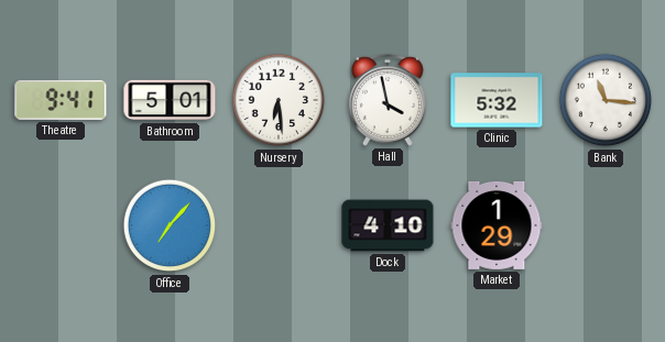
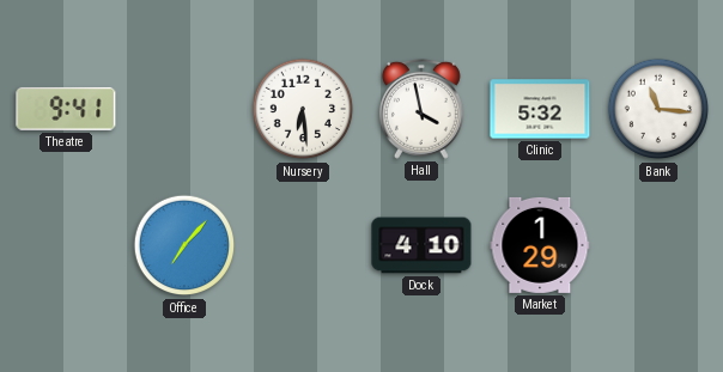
Bathroom: 5:01 -> none (170, 100)
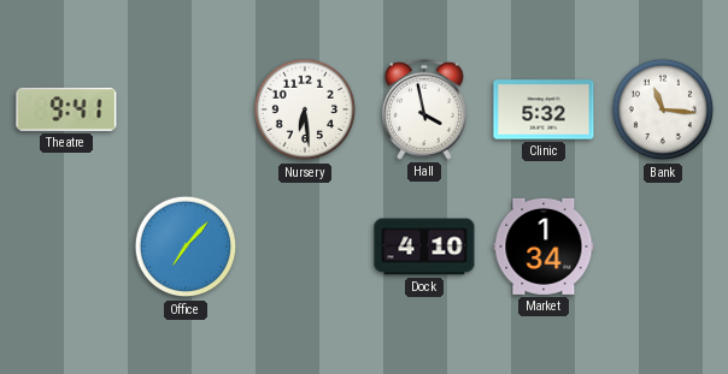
Market: 1:29 -> 1:34 (544, 247)
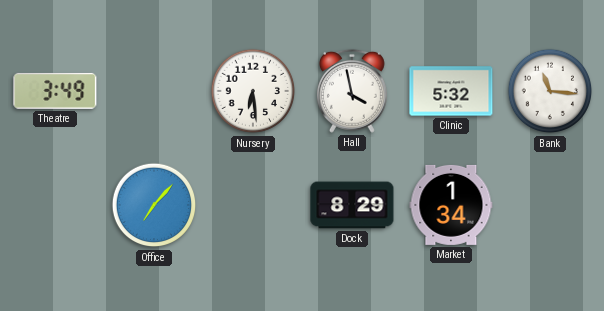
Theatre: 9:41 -> 3:49 (55, 91)
Dock: 4:10 -> 8:29 (352, 205)
